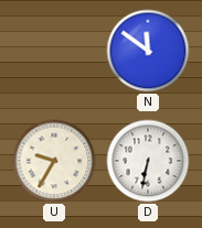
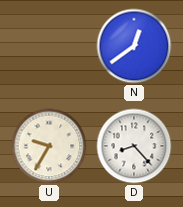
N: 11:51 -> 12:39 (134, 46)
D: 6:32 -> 8:23 (134, 146)
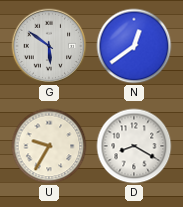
G: none -> 5:51 (49, 46)
D: 8:23 -> 8:20 (134, 146)
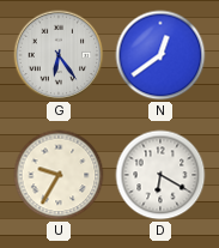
G: 5:51 -> 6:24 (59, 55)
D: 8:20 -> 6:20 (160, 175)
